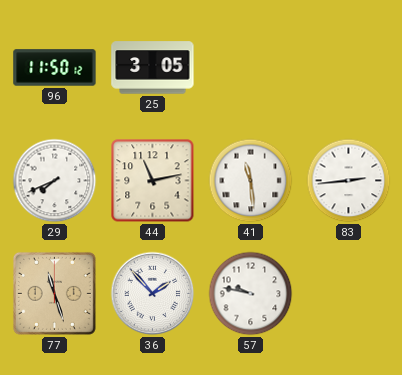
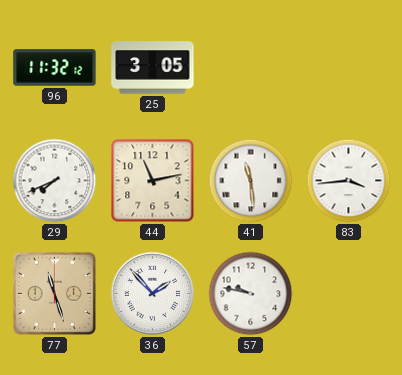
96: 11:50 -> 11:32 (55, 68)
83: 2:44 -> 3:44 (349, 181)
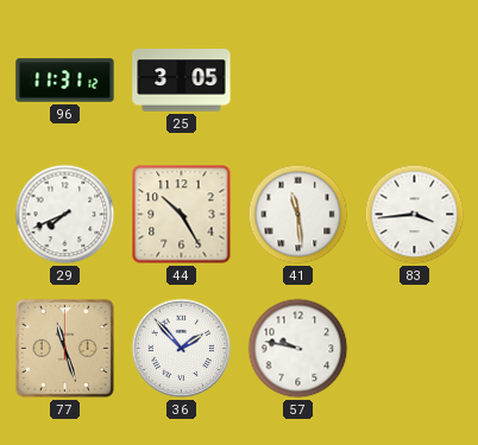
96: 11:32 -> 11:31 (65, 81)
44: 11:13 -> 10:25 (182, 215)
